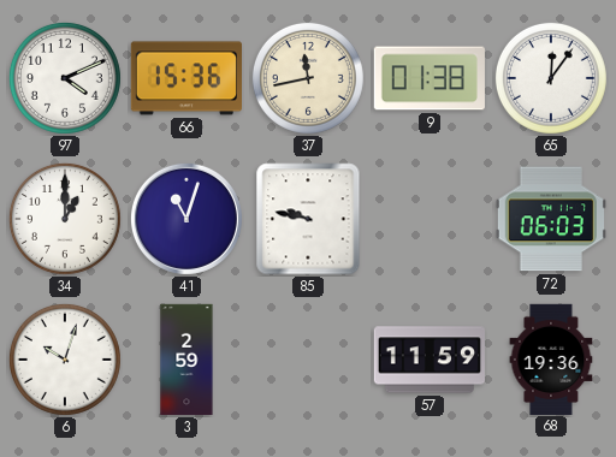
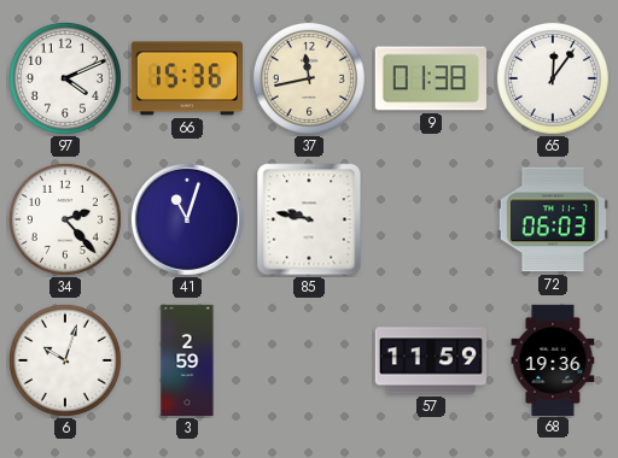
34: 1:00 -> 2:23 (65, 219)
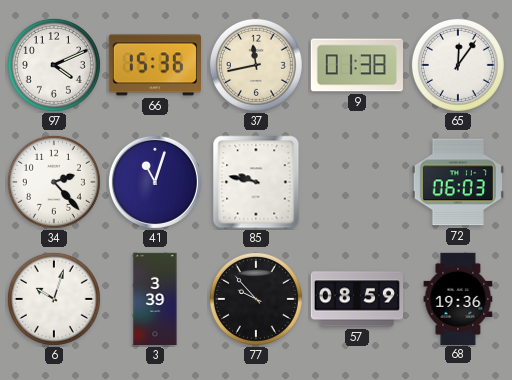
3: 2:59 -> 3:39 (155, 299)
77: none -> 9:53 (256, 299)
57: 11:59 -> 08:59 (356, 299)
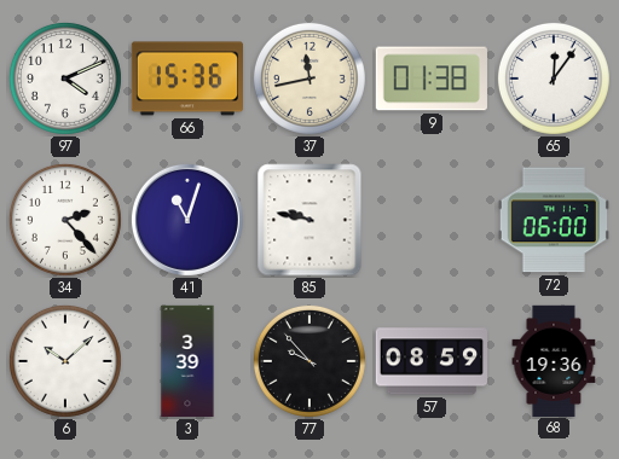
72: 06:03 -> 06:00 (554, 220)
6: 10:03 -> 10:08 (65, 361)
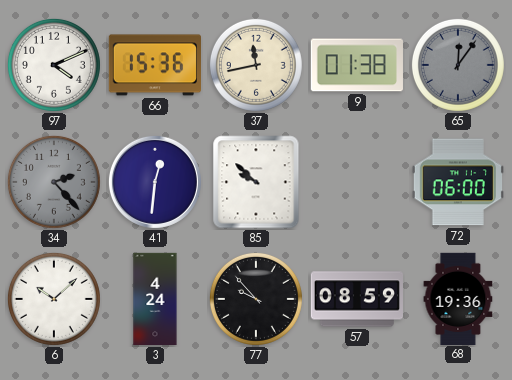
65 dial: white -> grey (458, 65)
34 dial: white -> grey (54, 182)
41: 11:03 -> 12:31 (155, 182)
85: 9:47 -> 9:52 (256, 182)
3: 3:39 -> 4:24 (155, 299)
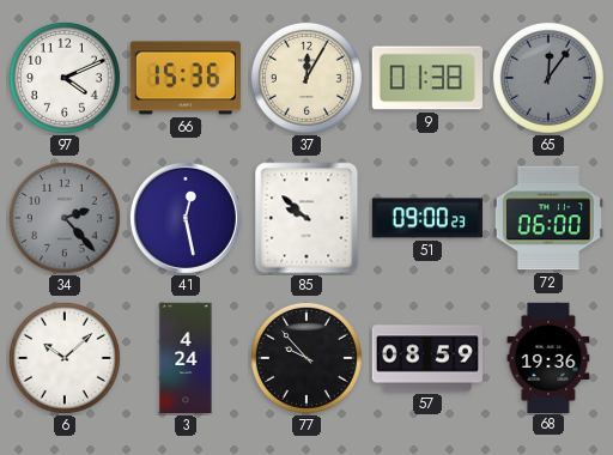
37: 11:43 -> 12:05 (306, 78)
41: 12:31 -> 12:28 (186, 218)
51: none -> 09:00 (427, 218)
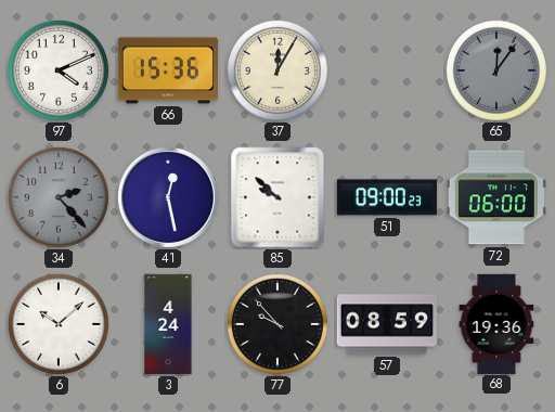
9: 01:38 -> none (427, 78)
